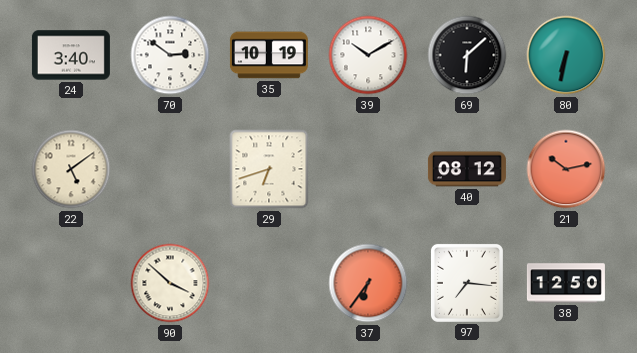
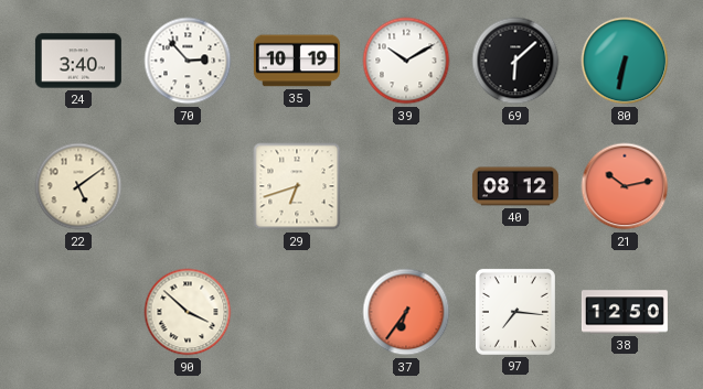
70: 2:51 -> 2:53 (188, 61)
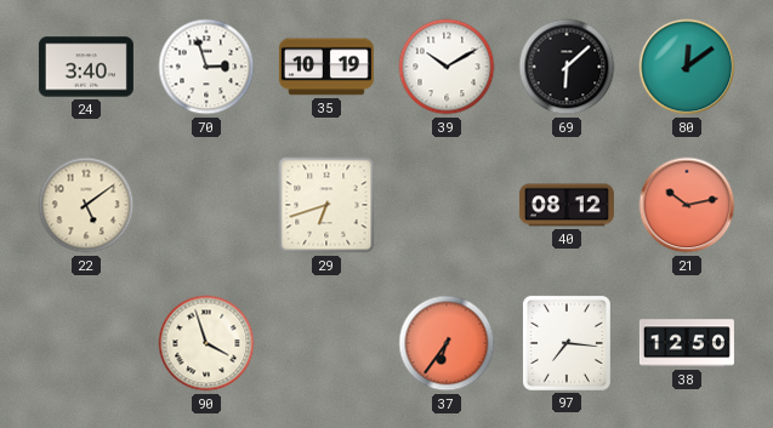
70: 2:53 -> 2:57 (206, 67)
80: 6:32 -> 12:09 (687, 67)
90: 3:52 -> 3:57 (206, 343)
